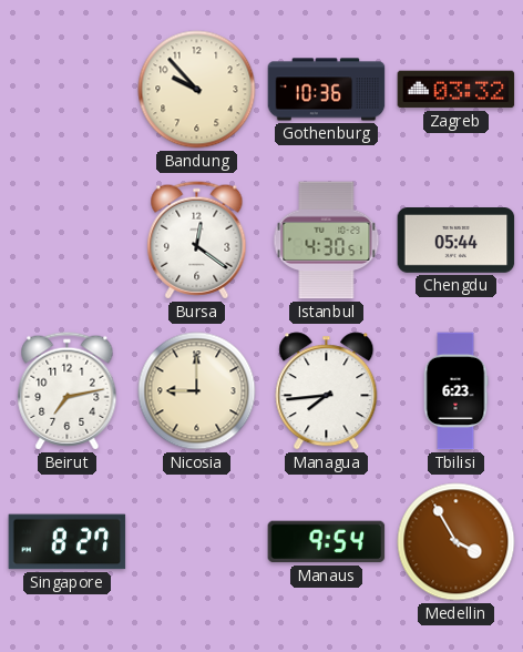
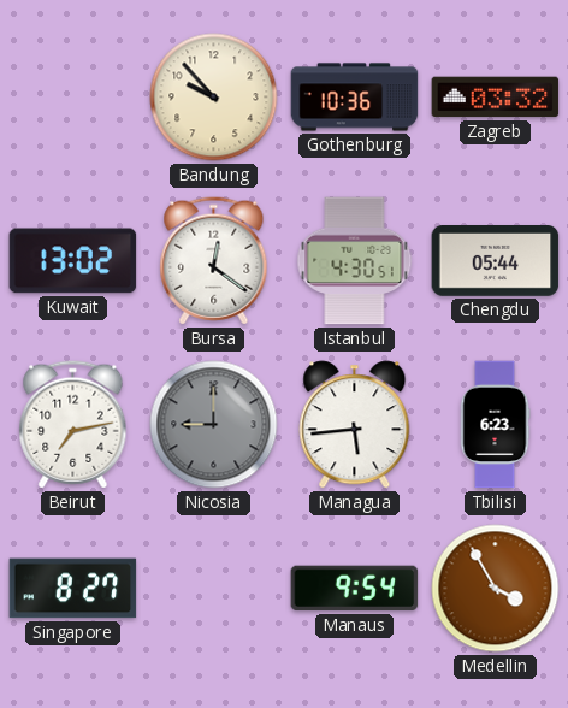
Kuwait: none -> 13:02 (73, 261)
Nicosia dial: cream -> grey (214, 425)
Managua: 7:44 -> 5:44 (355, 425)
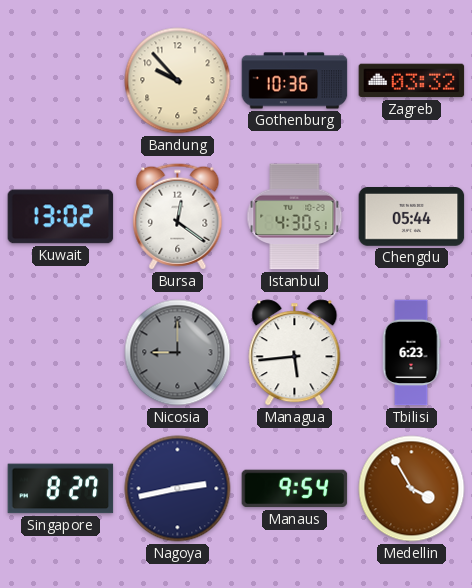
Beirut: 7:13 -> none (73, 425)
Nagoya: none -> 2:43 (178, 489)
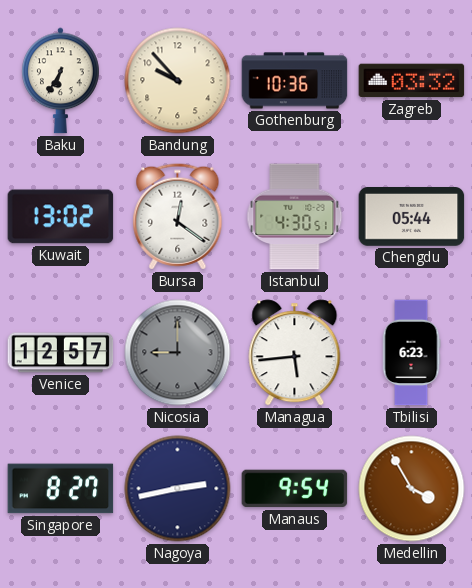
Baku: none -> 6:35 (61, 81)
Venice: none -> 12:57 (61, 353)
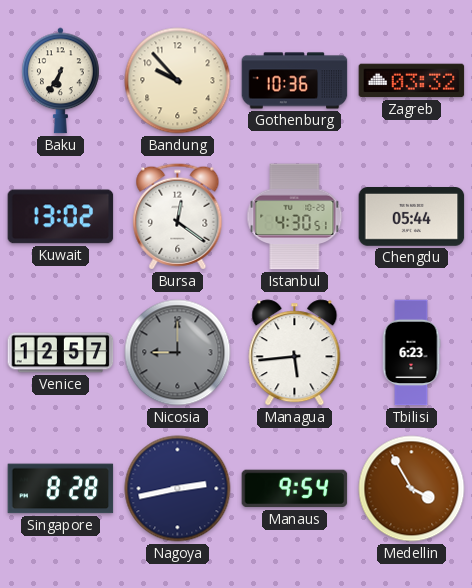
Singapore: 8:27 -> 8:28 (61, 489)
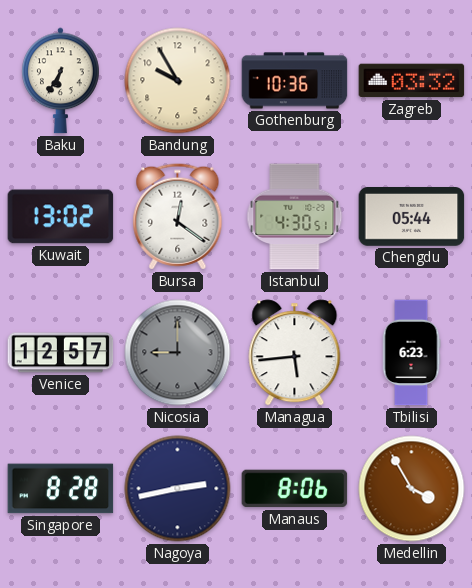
Bandung: 9:53 -> 9:55 (178, 81)
Manaus: 9:54 -> 8:06 (295, 489)
